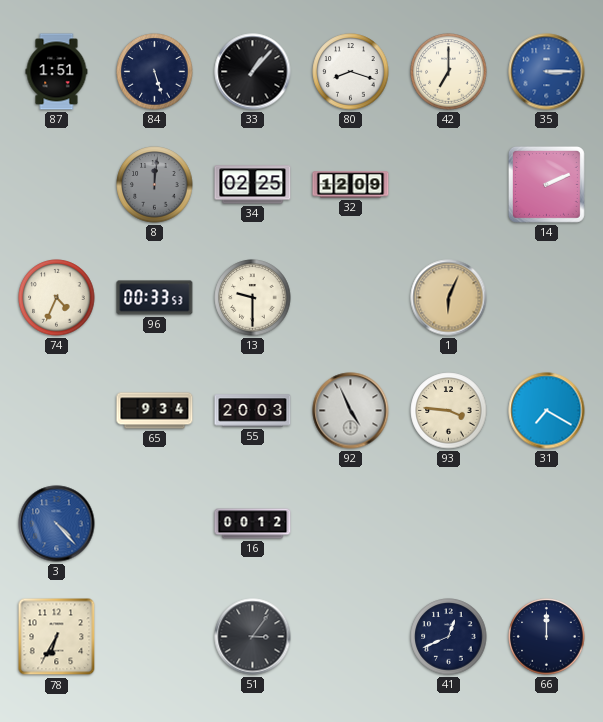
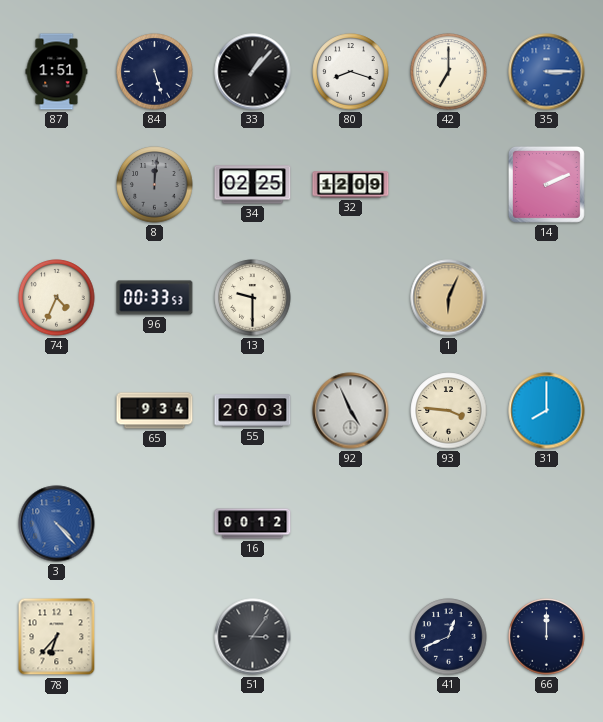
31: 7:20 -> 8:00 (547, 411)
78: 6:35 -> 6:37 (57, 637)
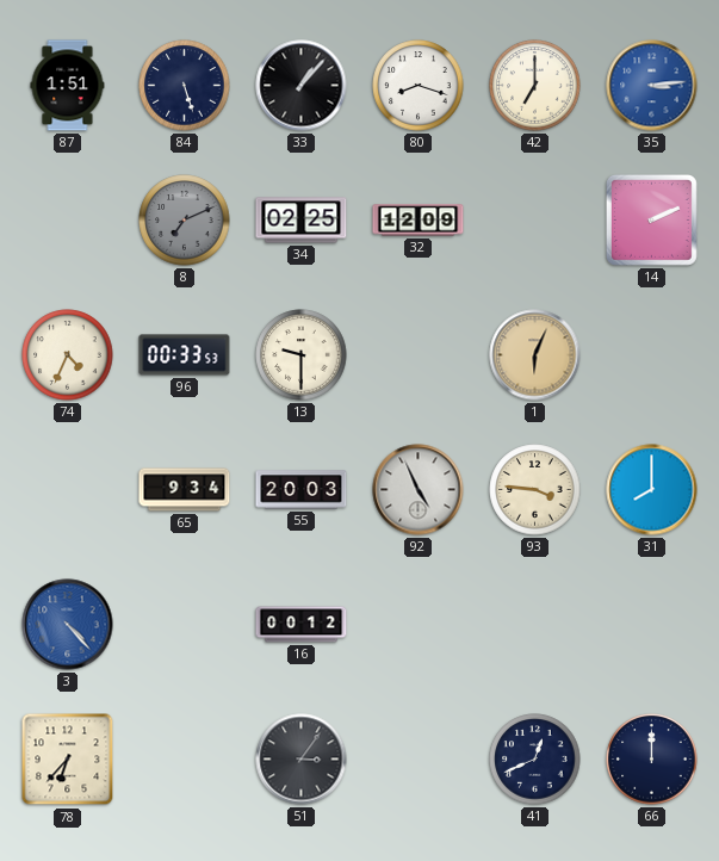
35: 3:15 -> 3:14 (652, 86)
8: 12:01 -> 7:11 (185, 221)
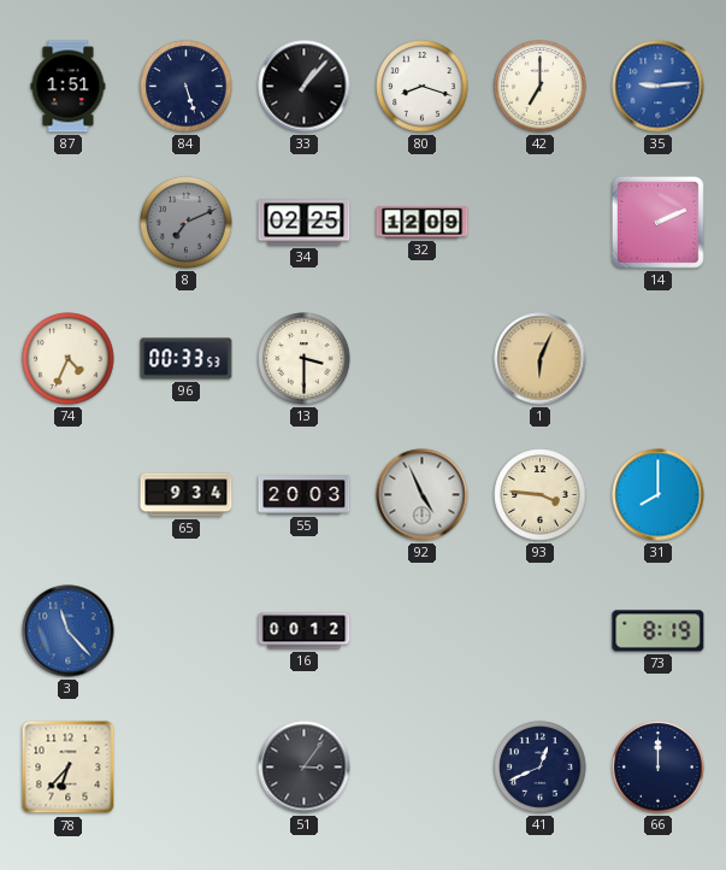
35: 3:14 -> 9:14 (659, 87)
13: 9:30 -> 3:30 (305, 359)
3: 4:23 -> 11:23 (69, 631)
73: none -> 8:19 (659, 631)
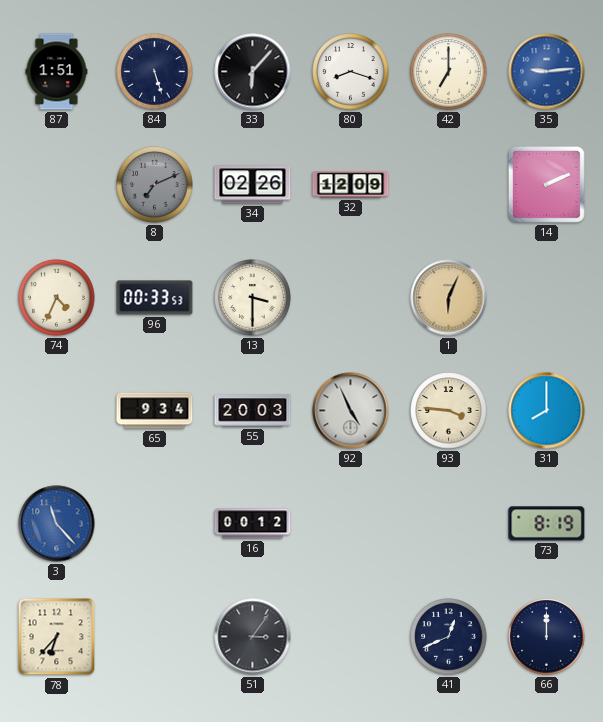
33: 1:07 -> 6:07 (253, 72)
34: 02:25 -> 02:26 (253, 185)
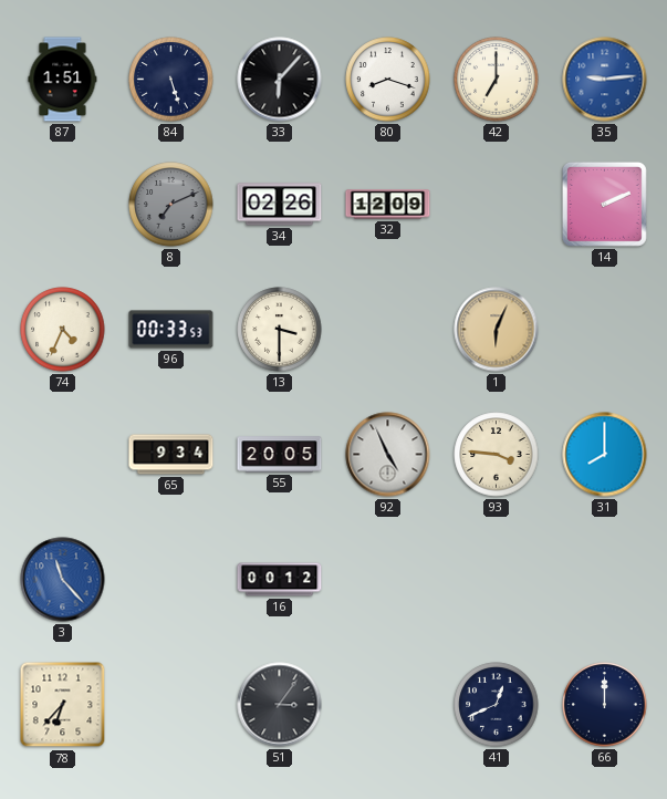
55: 20:03 -> 20:05 (280, 455)
73: 8:19 -> none (547, 524)
